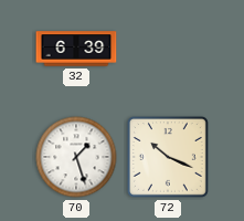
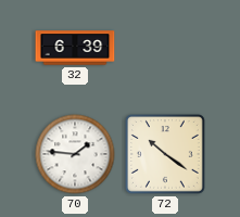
70: 1:27 -> 1:46 (75, 154)
72: 10:19 -> 10:21 (165, 154)
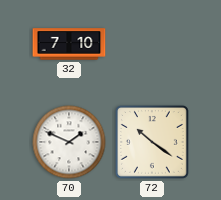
32: 6:39 -> 7:10 (69, 44)
70: 1:46 -> 1:49 (69, 142)
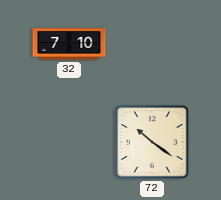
70: 1:49 -> none (69, 142)
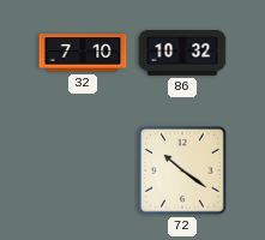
86: none -> 10:32 (182, 53)
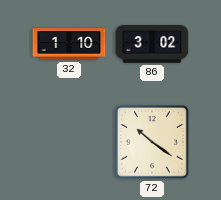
32: 7:10 -> 1:10 (69, 44)
86: 10:32 -> 3:02 (152, 44)
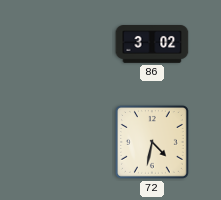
32: 1:10 -> none (69, 44)
72: 10:21 -> 4:32 (152, 142)
